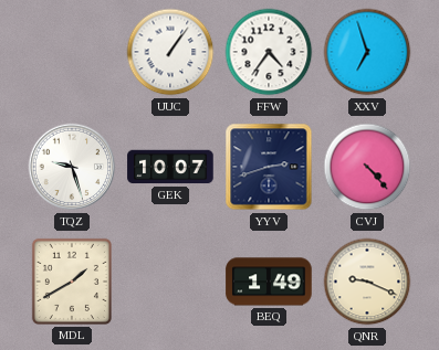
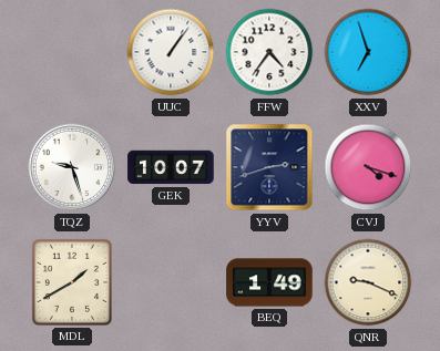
CVJ: 4:23 -> 4:18 (368, 167)
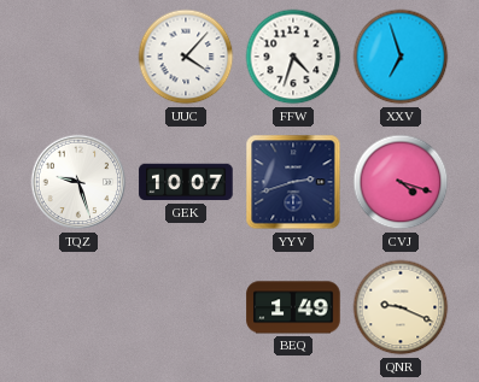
UUC: 1:06 -> 4:07 (186, 57)
FFW: 4:36 -> 4:33 (293, 57)
MDL: 1:40 -> none (72, 282)
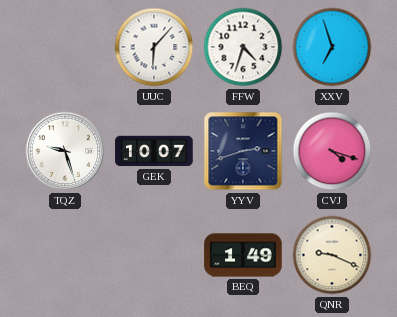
UUC: 4:07 -> 6:07 (154, 47)
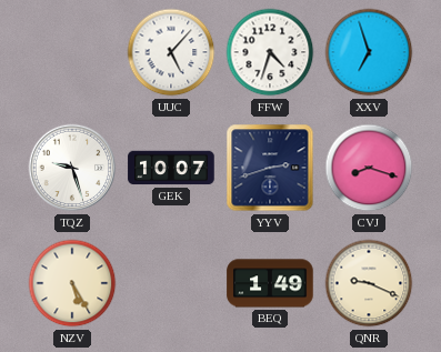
UUC: 6:07 -> 5:07 (171, 52)
CVJ: 4:18 -> 8:18 (369, 168)
NZV: none -> 5:25 (72, 283)
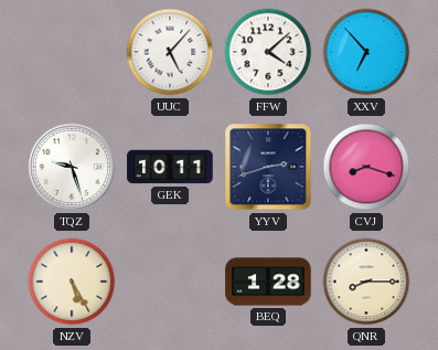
FFW: 4:33 -> 4:08 (268, 52)
XXV: 6:57 -> 6:53 (366, 52)
GEK: 10:07 -> 10:11 (170, 167)
BEQ: 1:49 -> 1:28 (268, 282)
QNR: 9:19 -> 8:15 (366, 282)
